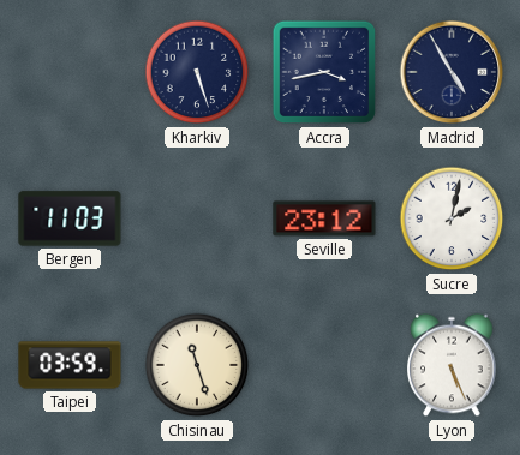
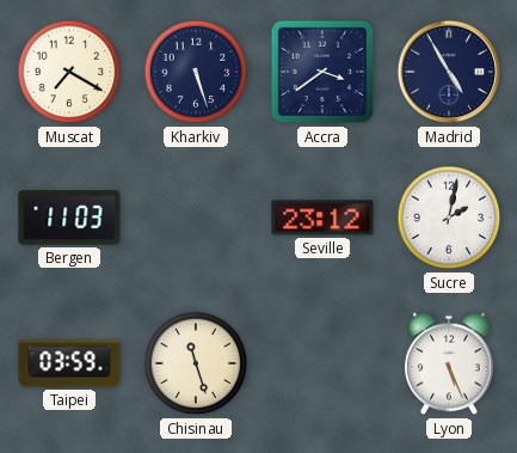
Muscat: none -> 7:20 (69, 72)
Accra: 3:43 -> 3:39 (322, 72)
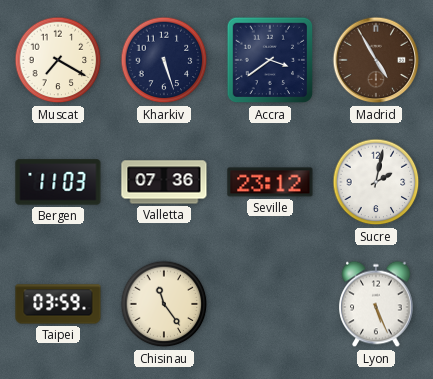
Madrid dial: navy -> brown (376, 60)
Valletta: none -> 07:36 (164, 182)
Chisinau: 11:27 -> 11:24 (164, 304)
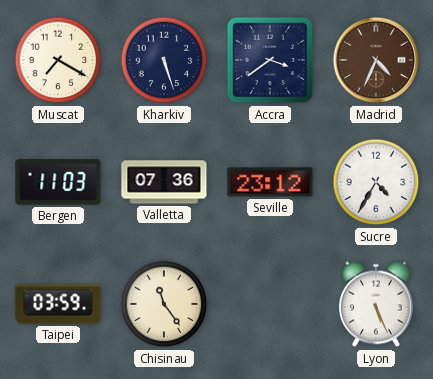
Madrid: 4:55 -> 4:34 (376, 60)
Sucre: 2:02 -> 4:35 (376, 182)
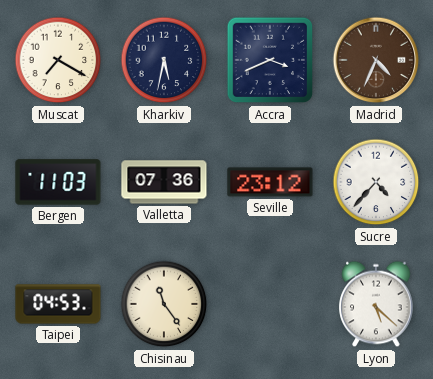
Kharkiv: 5:27 -> 5:32 (164, 60)
Accra: 3:39 -> 3:41 (270, 60)
Sucre: 4:35 -> 4:37 (376, 182)
Taipei: 03:59 -> 04:53 (58, 304)
Lyon: 5:26 -> 5:22 (376, 304)
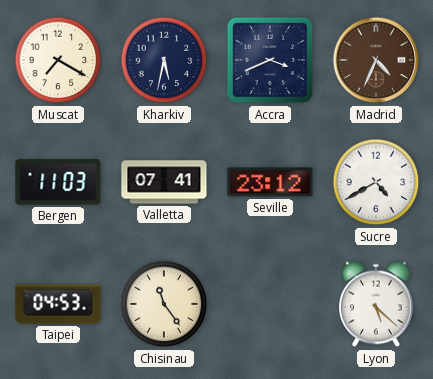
Valletta: 07:36 -> 07:41 (164, 182)
Sucre: 4:37 -> 4:40 (376, 182)
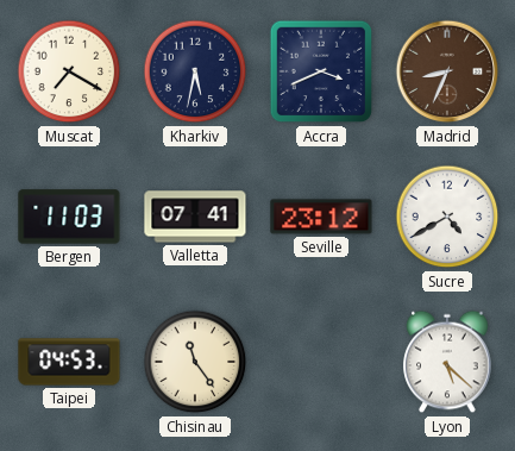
Madrid: 4:34 -> 8:34 (447, 71)
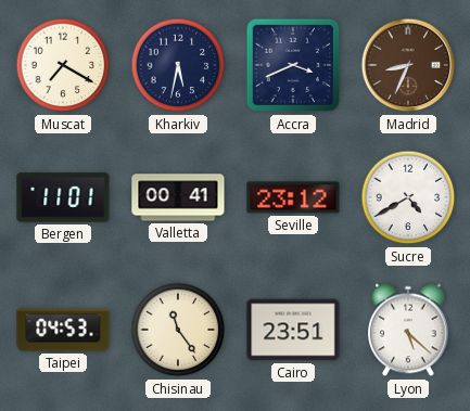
Bergen: 11:03 -> 11:01 (63, 197)
Valletta: 07:41 -> 00:41 (178, 197)
Cairo: none -> 23:51 (293, 330)
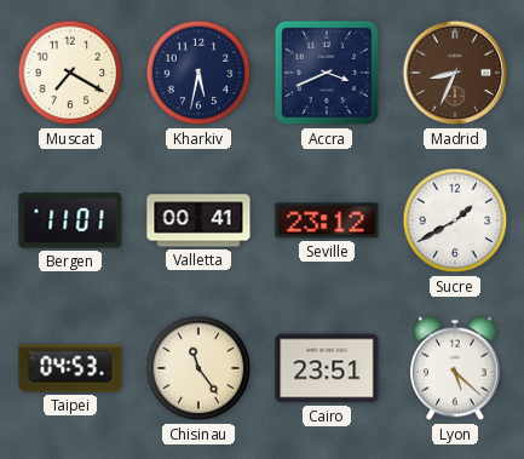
Sucre: 4:40 -> 1:40 (455, 220)
